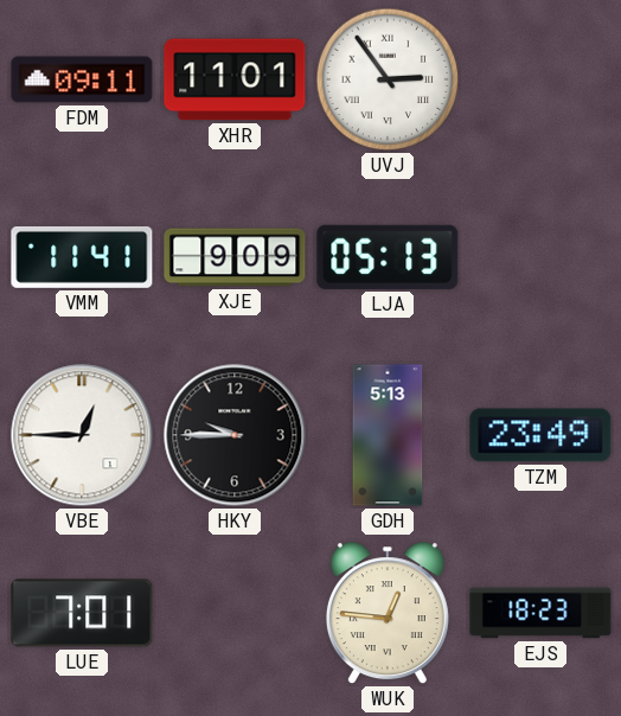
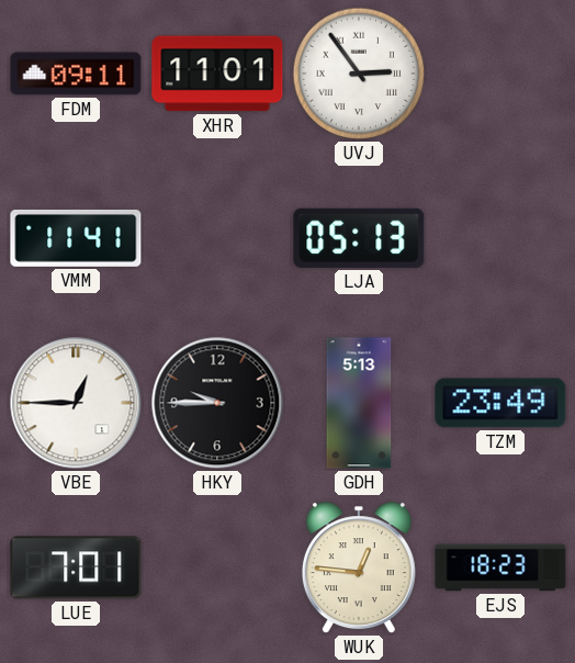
XJE: 9:09 -> none (235, 257)
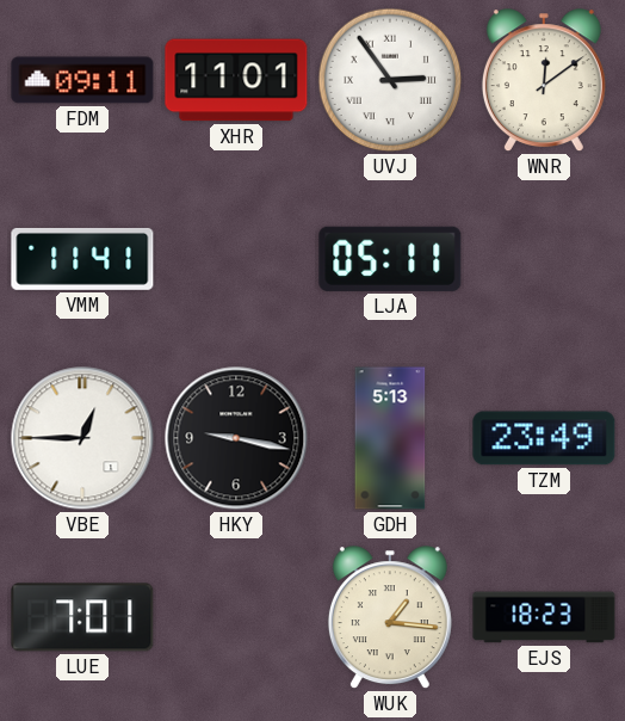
WNR: none -> 12:09 (544, 81)
LJA: 05:13 -> 05:11 (390, 259)
HKY: 9:45 -> 9:17 (236, 438)
WUK: 12:46 -> 1:16 (390, 618)
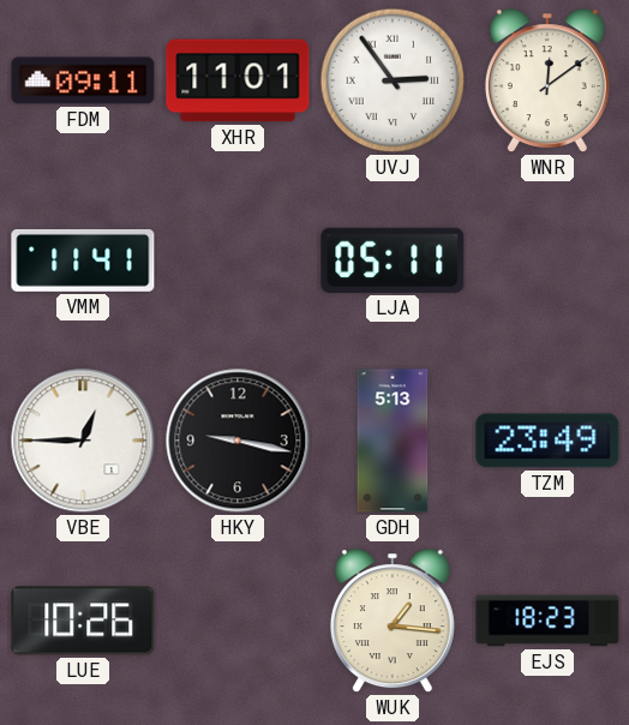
LUE: 7:01 -> 10:26 (83, 621)
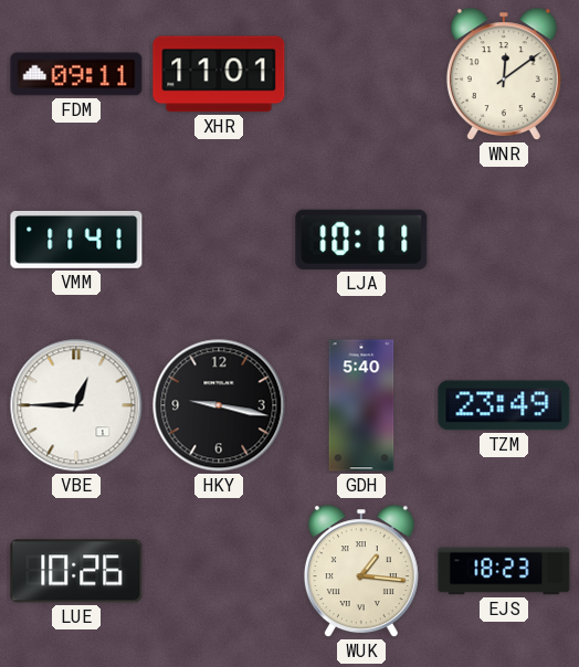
UVJ: 2:54 -> none (393, 80)
LJA: 05:11 -> 10:11 (361, 240)
GDH: 5:13 -> 5:40 (361, 405)
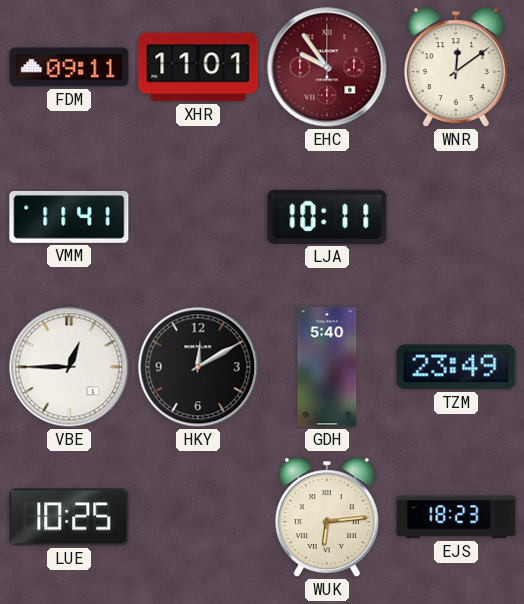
EHC: none -> 9:54 (327, 67)
HKY: 9:17 -> 12:10 (198, 367)
LUE: 10:26 -> 10:25 (69, 517)
WUK: 1:16 -> 6:14 (327, 518)
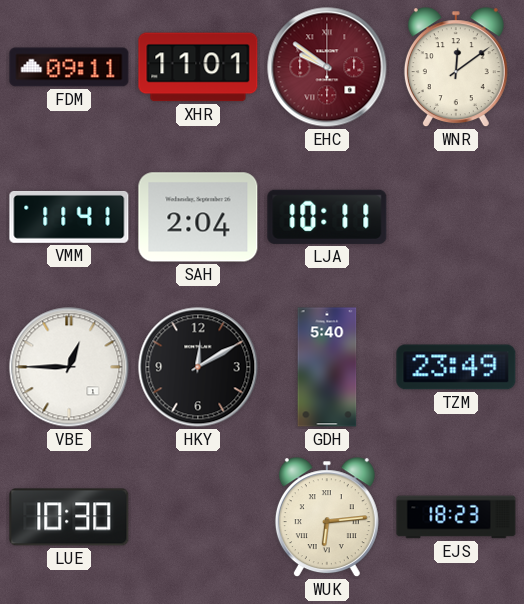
EHC: 9:54 -> 9:51 (327, 67)
SAH: none -> 2:04 (198, 217)
LUE: 10:25 -> 10:30 (69, 517)
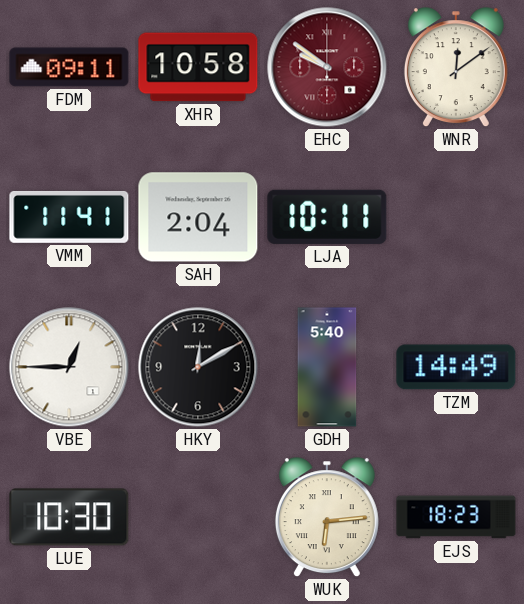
XHR: 11:01 -> 10:58 (198, 67)
TZM: 23:49 -> 14:49 (456, 367)
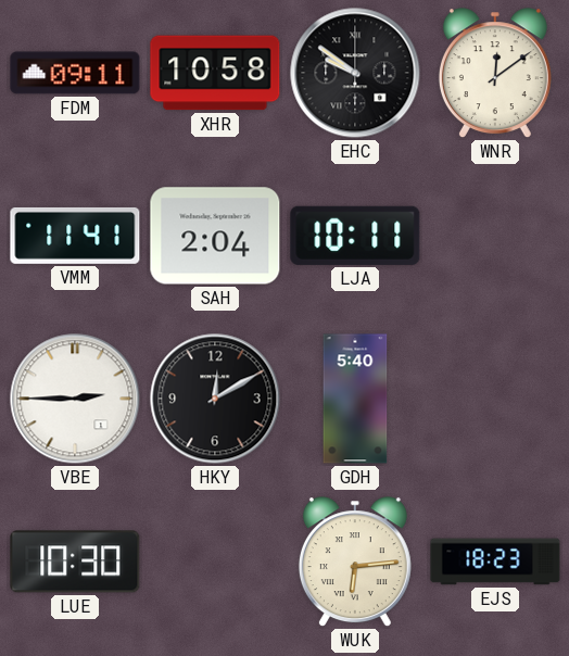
EHC dial: burgundy -> black (355, 73)
VBE: 12:45 -> 2:45 (75, 399)
TZM: 14:49 -> none (456, 367)
